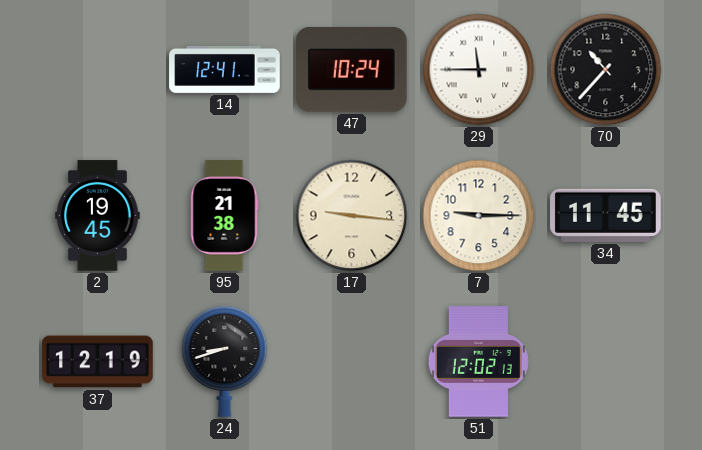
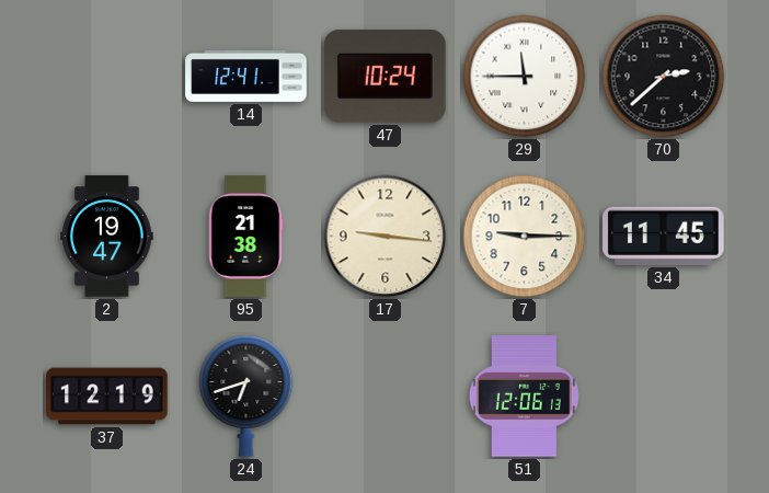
70: 10:37 -> 2:38 (664, 77)
2: 19:45 -> 19:47 (107, 237)
24: 8:42 -> 6:42 (246, 395)
51: 12:02 -> 12:06 (524, 397)
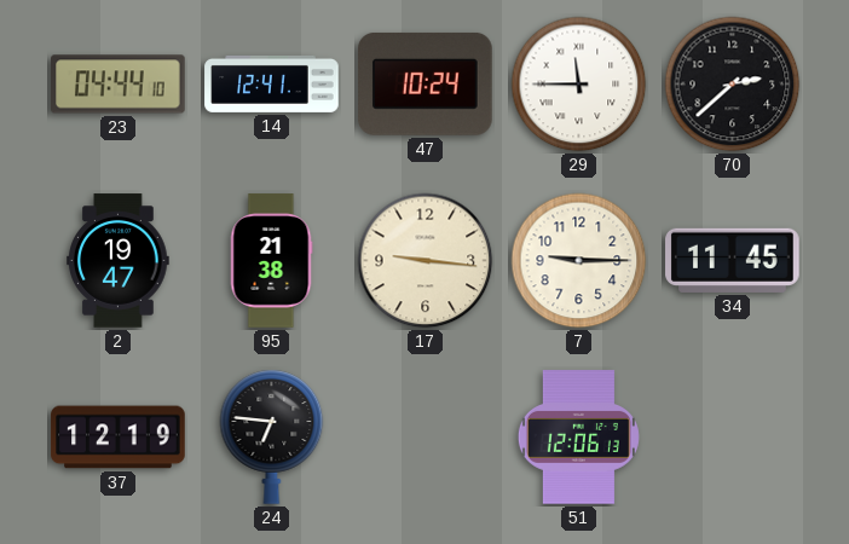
23: none -> 04:44 (119, 85)
24: 6:42 -> 6:46 (272, 436)
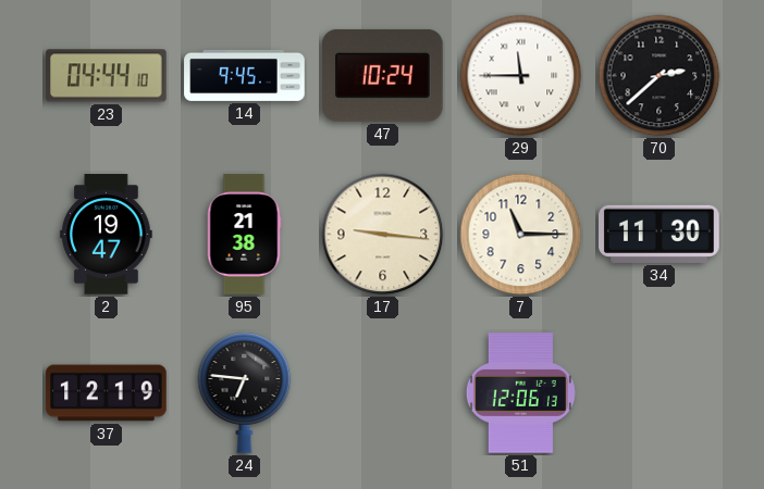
14: 12:41 -> 9:45 (245, 75)
7: 9:15 -> 11:15 (521, 235)
34: 11:45 -> 11:30 (660, 234)
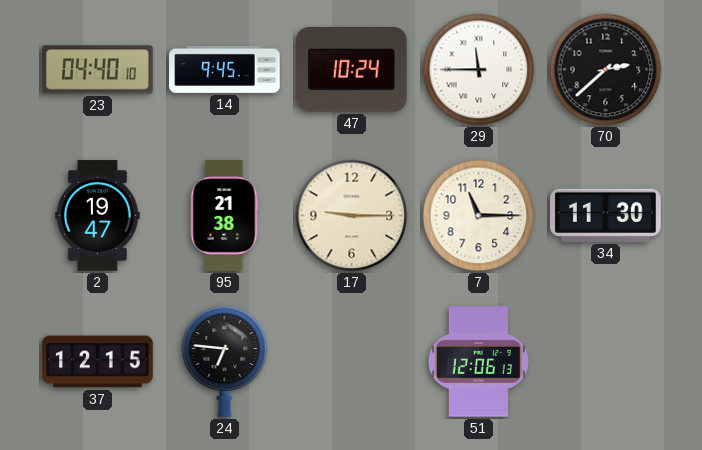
23: 04:44 -> 04:40 (98, 70)
17: 9:16 -> 9:15 (352, 216)
37: 12:19 -> 12:15 (98, 362)
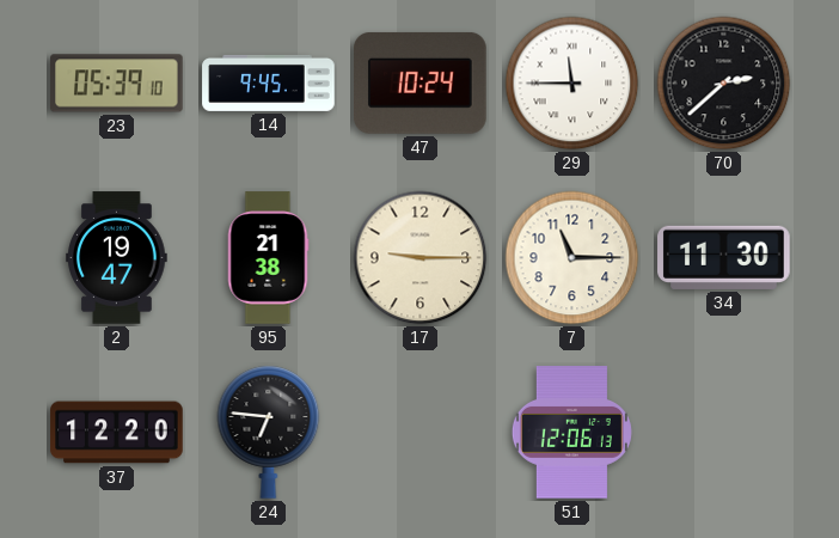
23: 04:40 -> 05:39 (117, 84)
37: 12:15 -> 12:20 (117, 433)
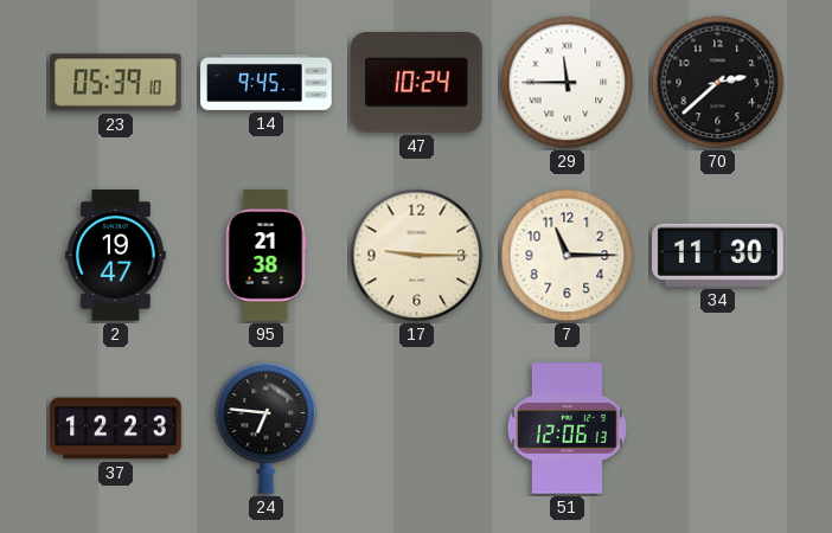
37: 12:20 -> 12:23 (116, 429)
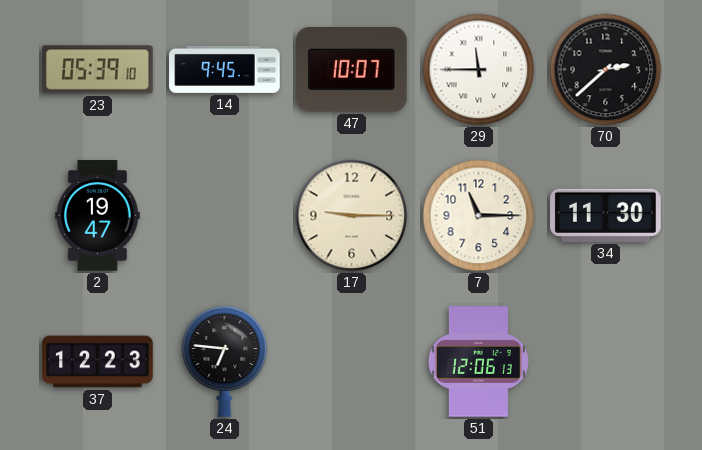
47: 10:24 -> 10:07 (352, 69)
95: 21:38 -> none (265, 256)
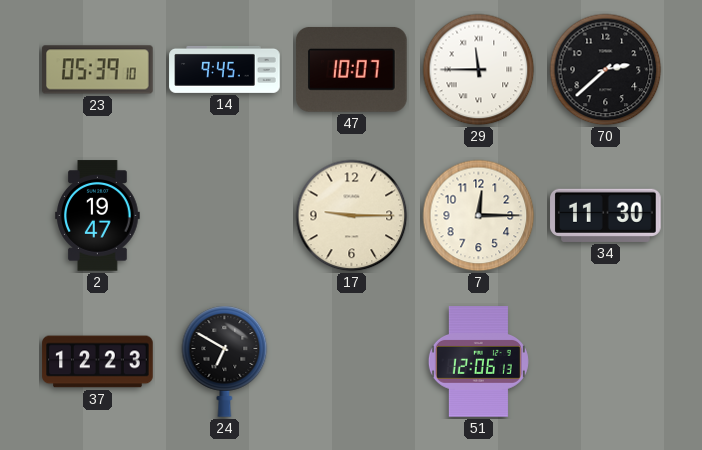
7: 11:15 -> 12:15 (479, 216)
24: 6:46 -> 6:50 (225, 361)
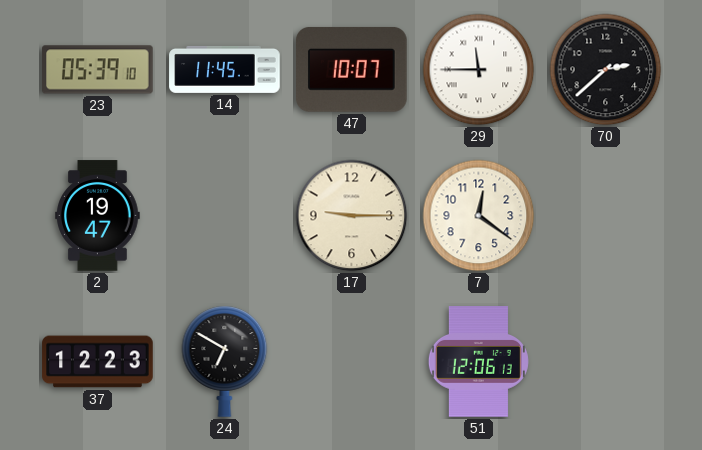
14: 9:45 -> 11:45 (225, 69)
7: 12:15 -> 12:21 (479, 216)
34: 11:30 -> none (606, 215)
